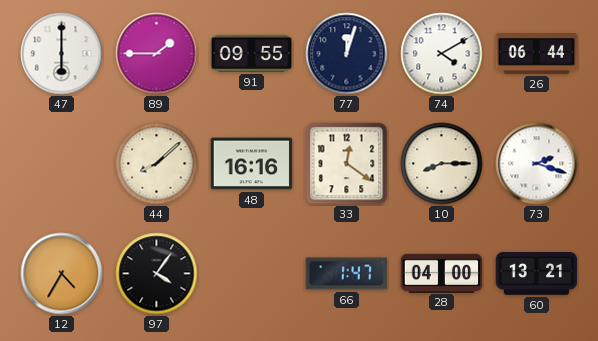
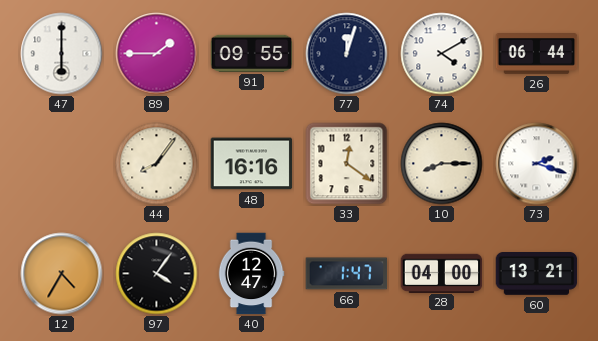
44: 8:08 -> 8:06 (157, 164)
40: none -> 12:47 (251, 274)
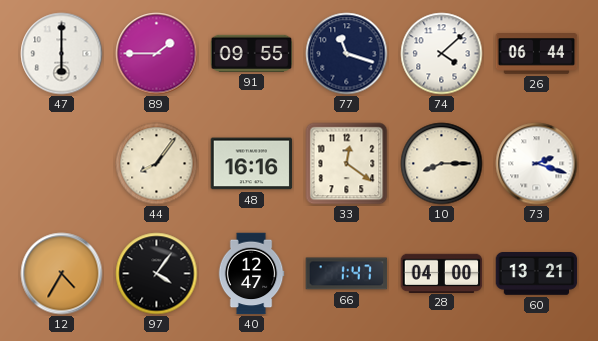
77: 12:03 -> 11:18 (347, 54)
74: 4:10 -> 4:08 (442, 54)
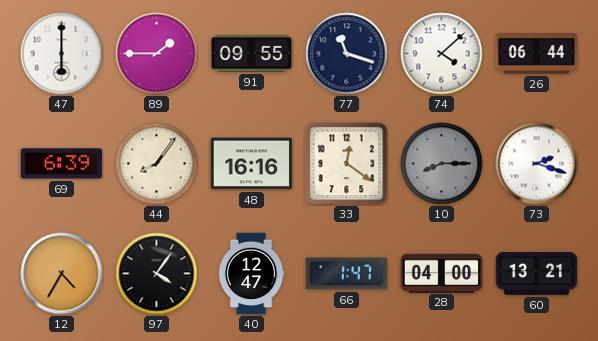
69: none -> 6:39 (62, 164)
10 dial: cream -> grey (442, 164)
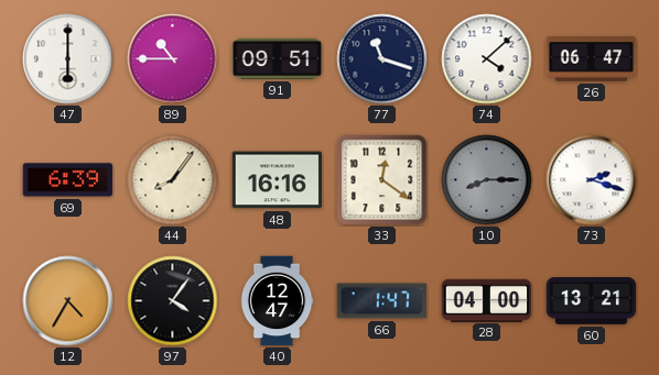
89: 1:45 -> 10:45 (173, 59)
91: 09:55 -> 09:51 (278, 58)
26: 06:44 -> 06:47 (592, 59)
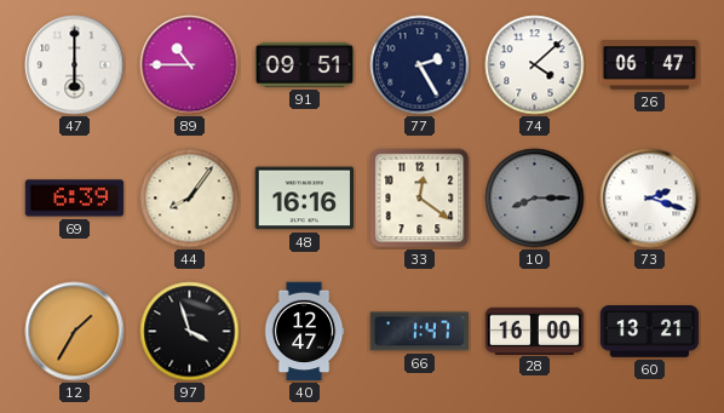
77: 11:18 -> 2:25 (420, 65)
12: 4:35 -> 1:35 (75, 332)
97: 4:06 -> 3:57 (190, 332)
28: 04:00 -> 16:00 (535, 331)
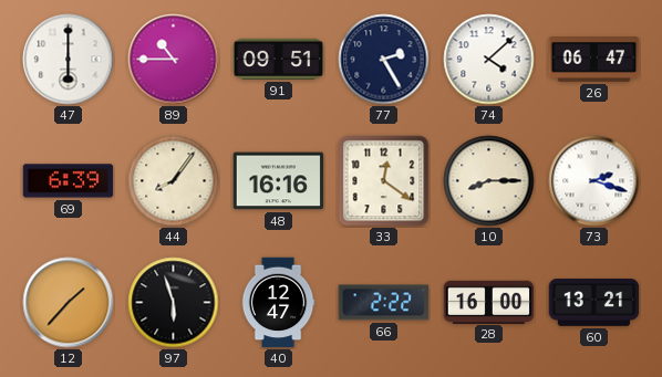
10 dial: grey -> cream (489, 181)
12: 1:35 -> 1:37 (69, 303)
97: 3:57 -> 5:57 (174, 303)
66: 1:47 -> 2:22 (384, 303)
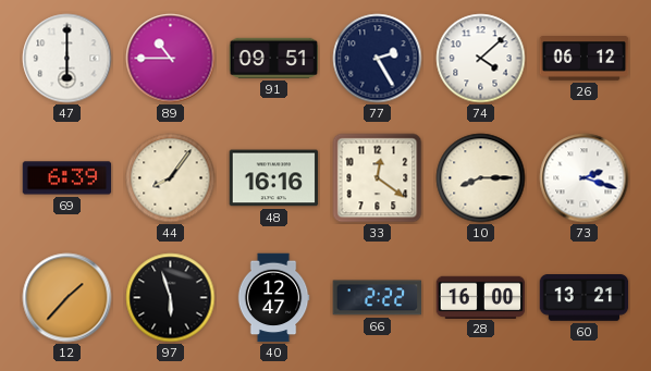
26: 06:47 -> 06:12 (585, 59)
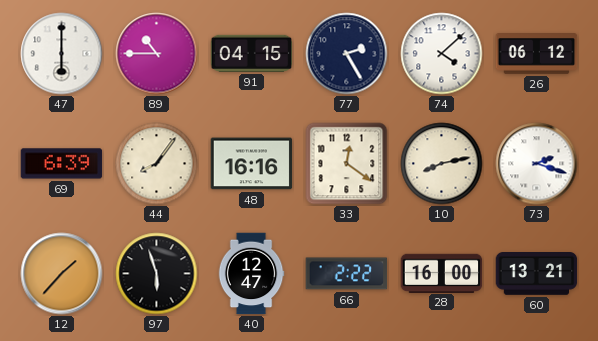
91: 09:51 -> 04:15 (252, 53)
10: 8:15 -> 8:13 (442, 164)
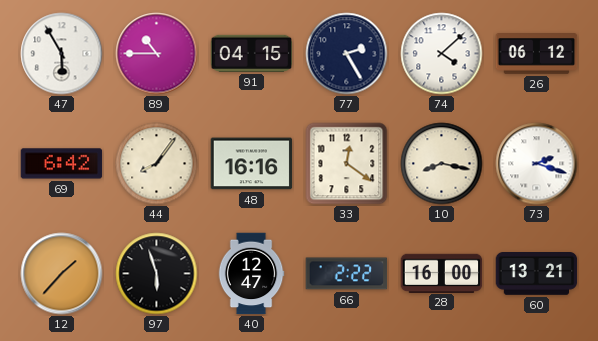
47: 6:00 -> 5:55 (62, 54)
69: 6:39 -> 6:42 (62, 164)
10: 8:13 -> 8:17 (442, 164)
